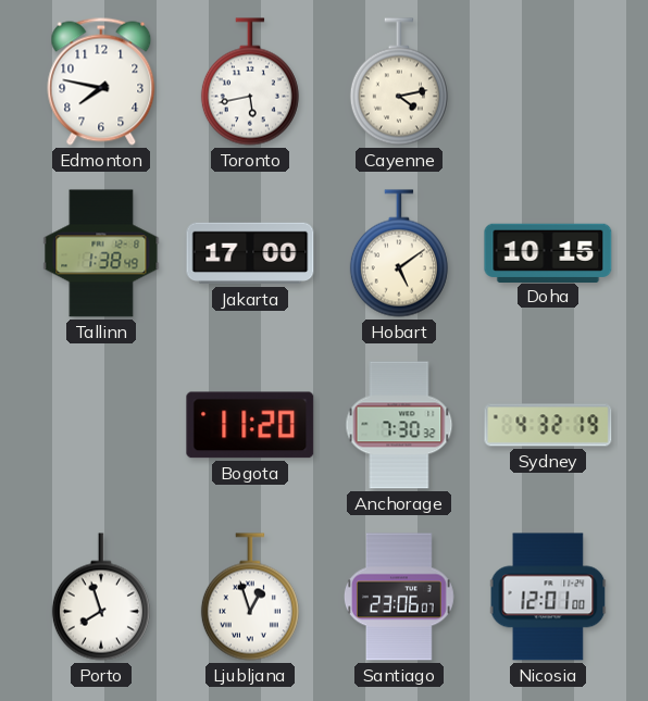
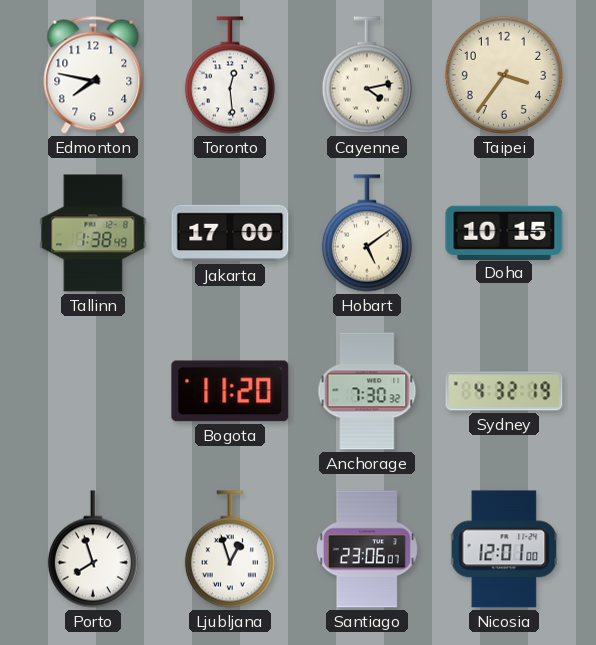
Toronto: 5:43 -> 12:29 (230, 75)
Taipei: none -> 3:36 (504, 75)
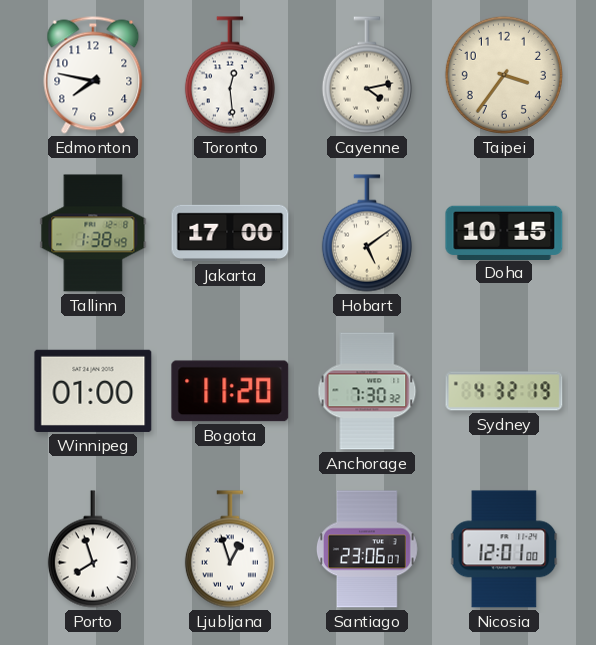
Winnipeg: none -> 01:00 (93, 391)
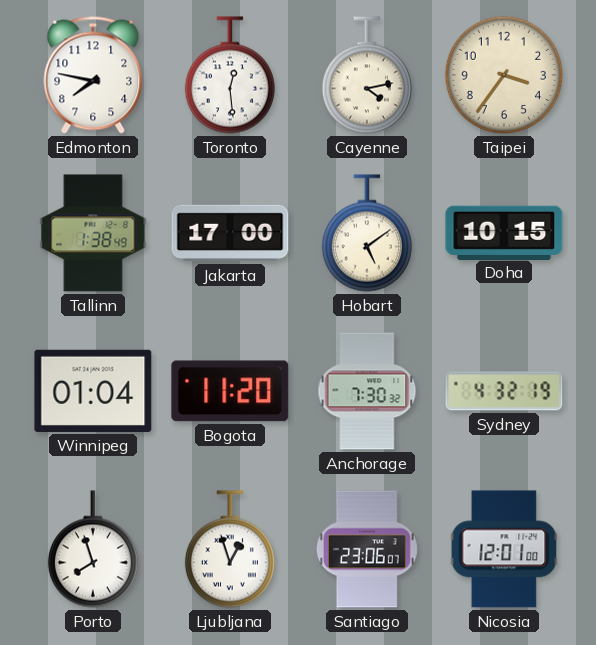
Winnipeg: 01:00 -> 01:04 (93, 391)
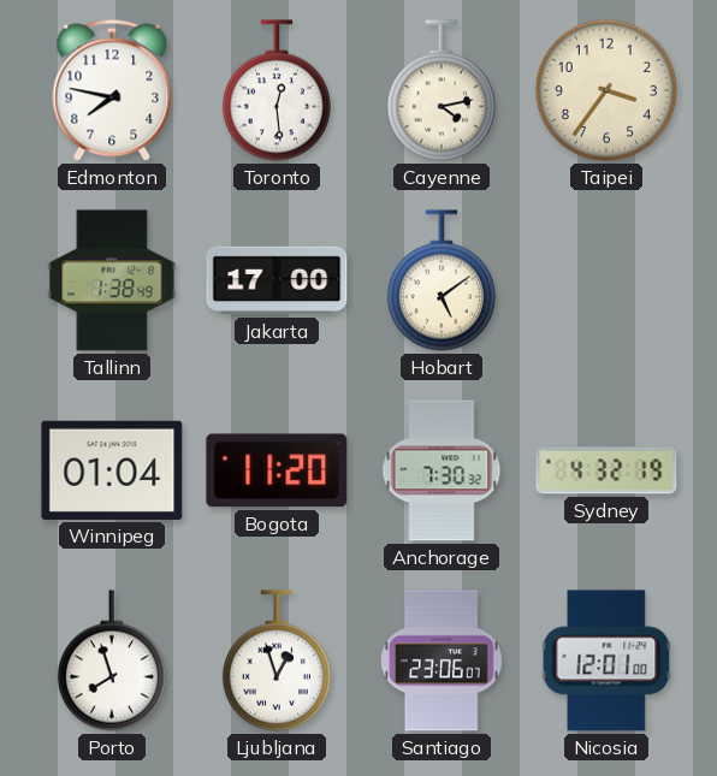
Doha: 10:15 -> none (504, 232)
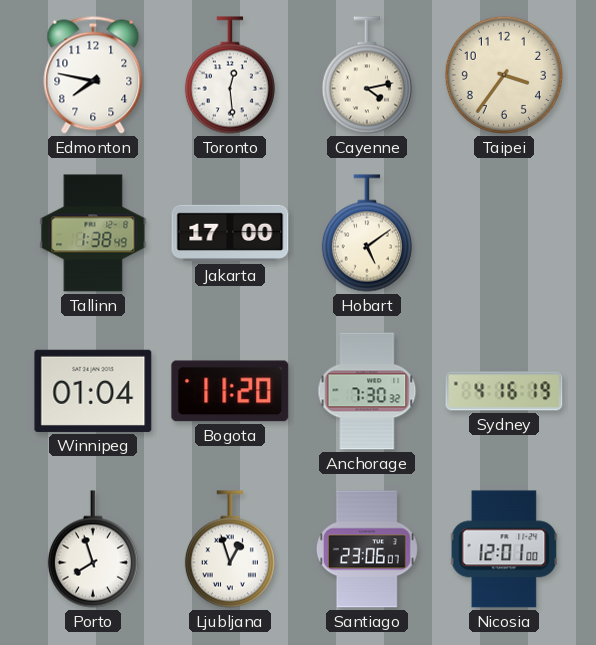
Sydney: 4:32 -> 4:16 (504, 391)
